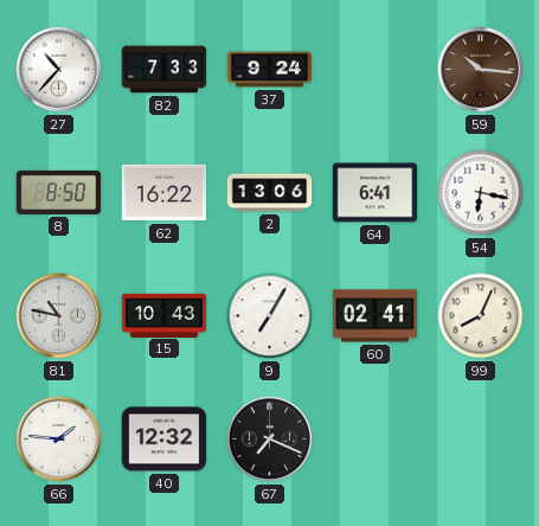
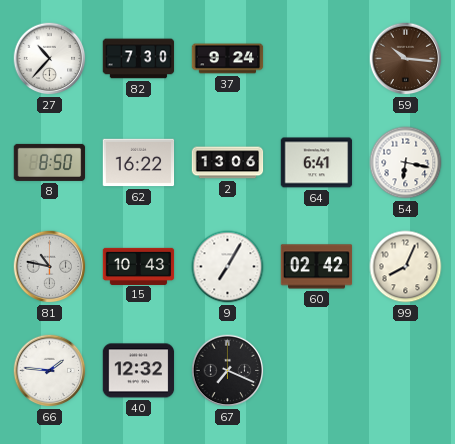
82: 7:33 -> 7:30 (139, 59)
60: 02:41 -> 02:42 (317, 267)
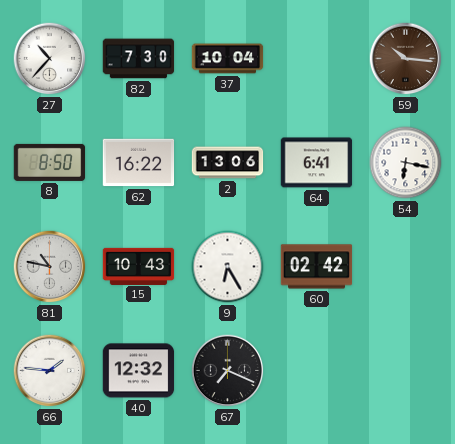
37: 9:24 -> 10:04 (228, 59)
9: 7:05 -> 6:25 (228, 267)
99: 8:04 -> none (406, 267)
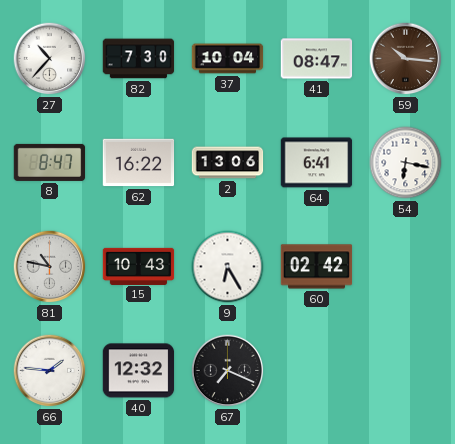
41: none -> 08:47 (317, 59)
8: 8:50 -> 8:47 (50, 162)
